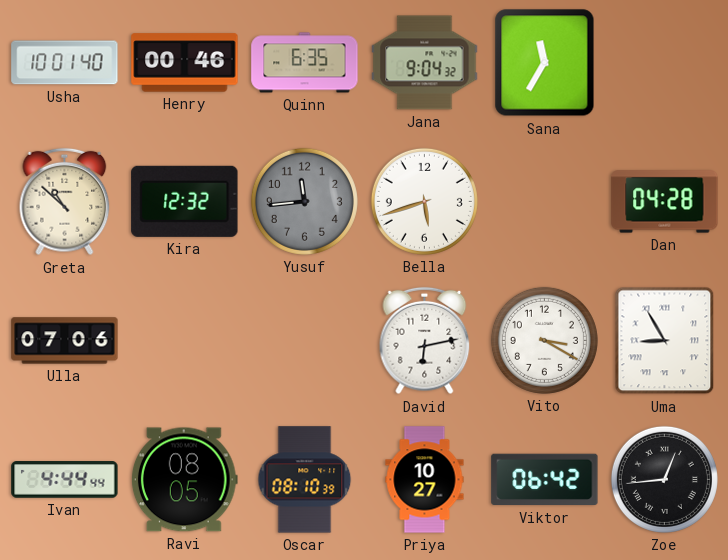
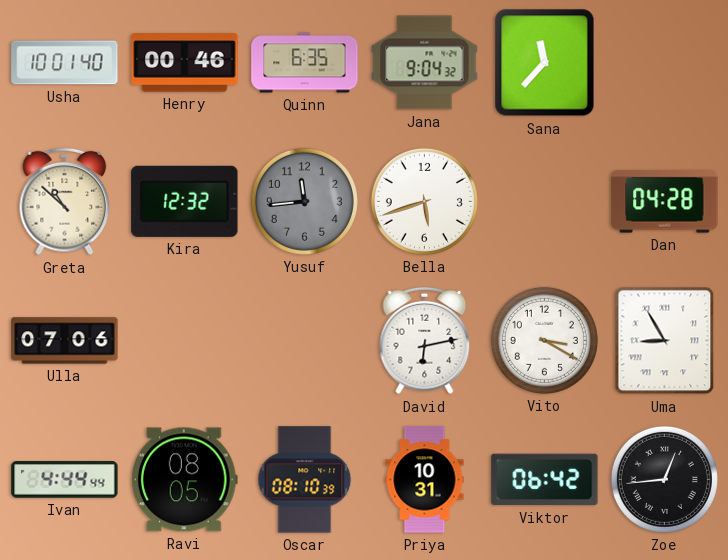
Sana: 11:35 -> 11:37 (545, 63)
Priya: 10:27 -> 10:31 (425, 480)
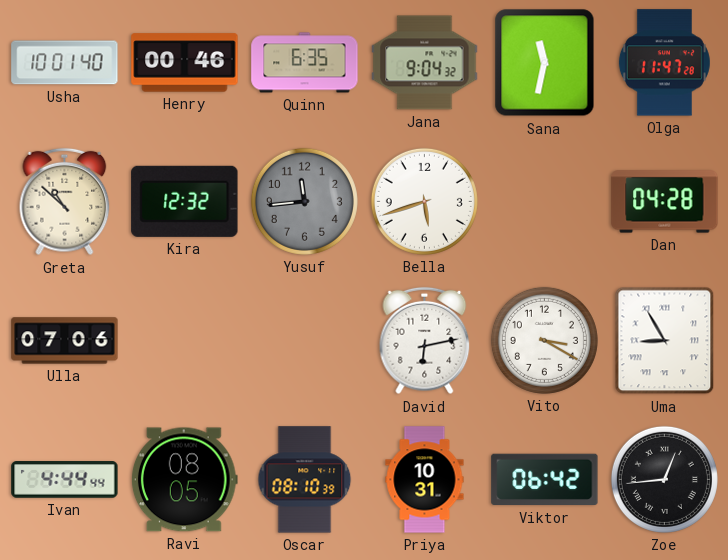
Sana: 11:37 -> 11:32 (545, 63)
Olga: none -> 11:47 (664, 63)
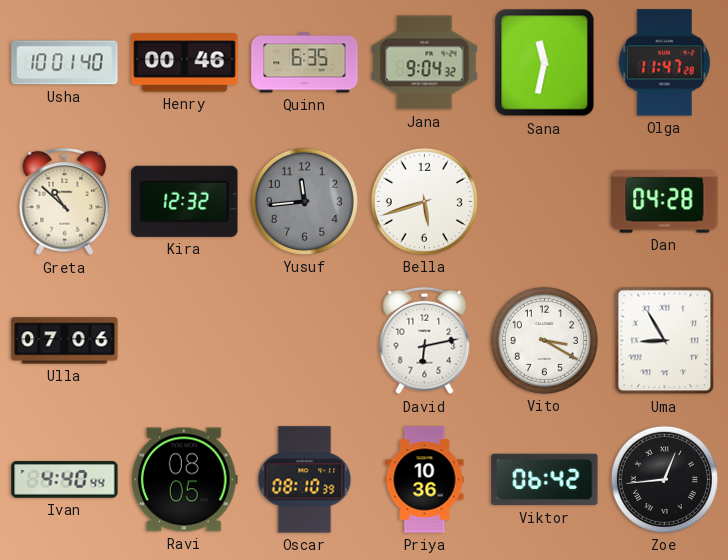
Ivan: 4:44 -> 4:40 (65, 480)
Priya: 10:31 -> 10:36 (425, 480)
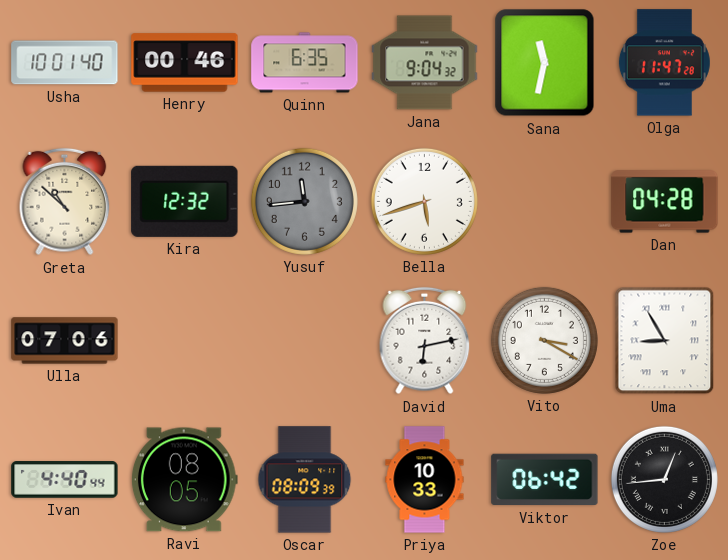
Oscar: 08:10 -> 08:09 (305, 480)
Priya: 10:36 -> 10:33 (425, 480)
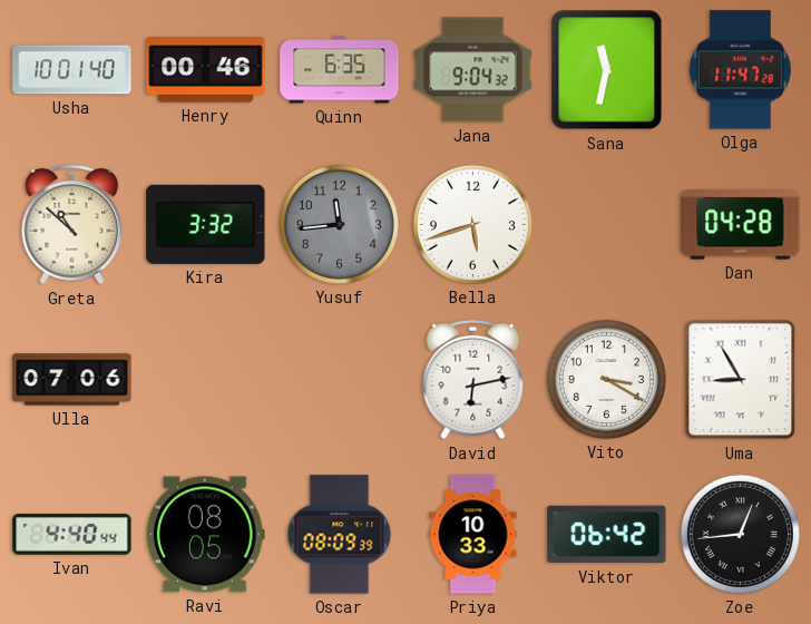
Kira: 12:32 -> 3:32 (206, 224)
